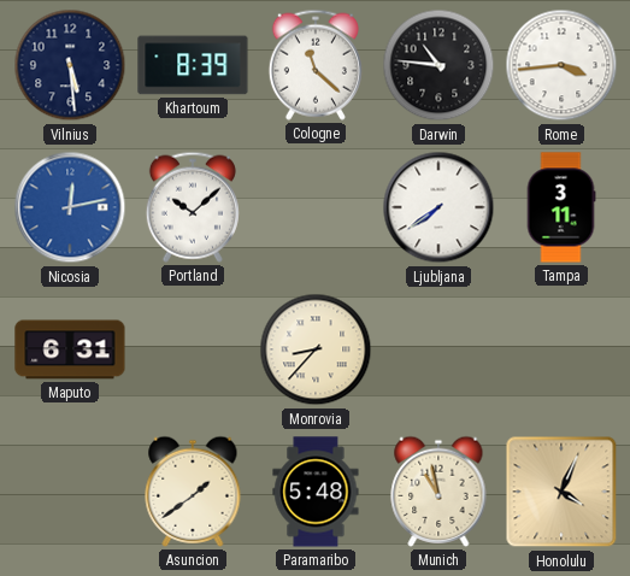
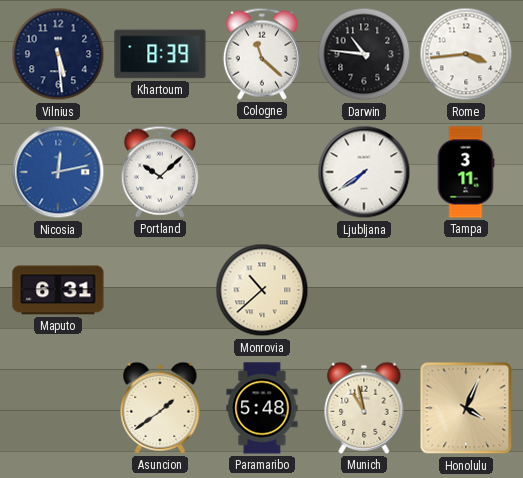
Monrovia: 8:37 -> 10:38 (262, 290)
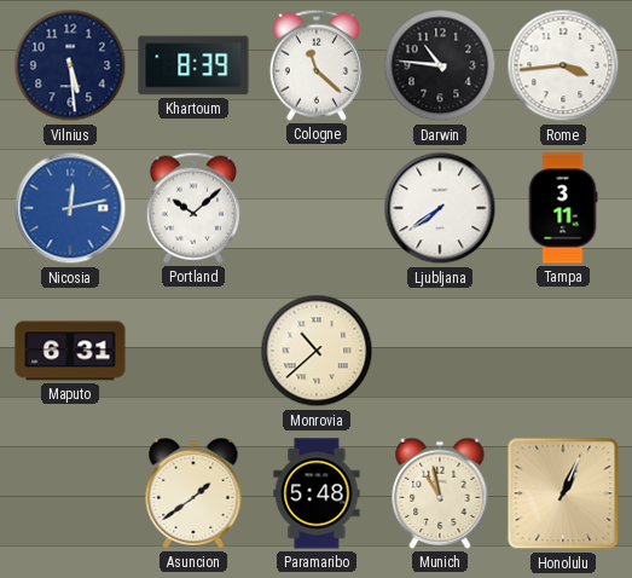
Honolulu: 4:04 -> 1:04 (563, 493)
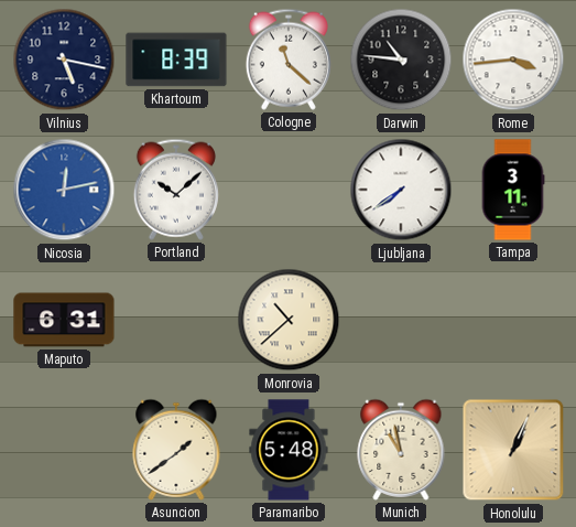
Vilnius: 5:29 -> 5:17 (64, 60)
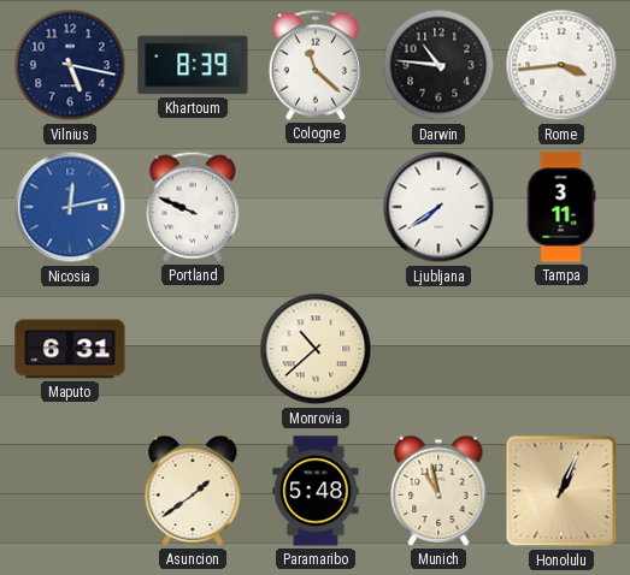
Portland: 10:08 -> 9:49 (193, 207)
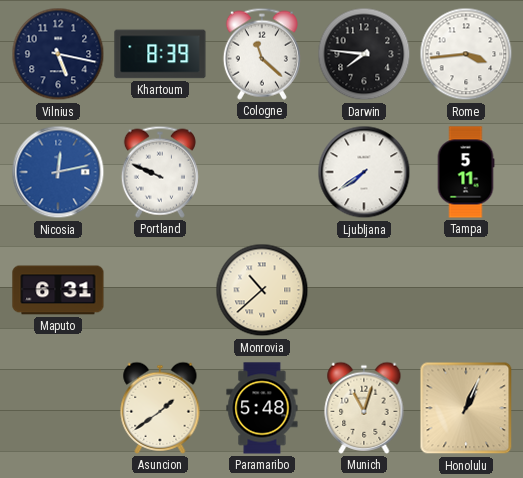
Darwin: 10:46 -> 7:46 (364, 54)
Tampa: 3:11 -> 5:11 (466, 172)
Munich: 10:58 -> 11:03 (364, 408)
